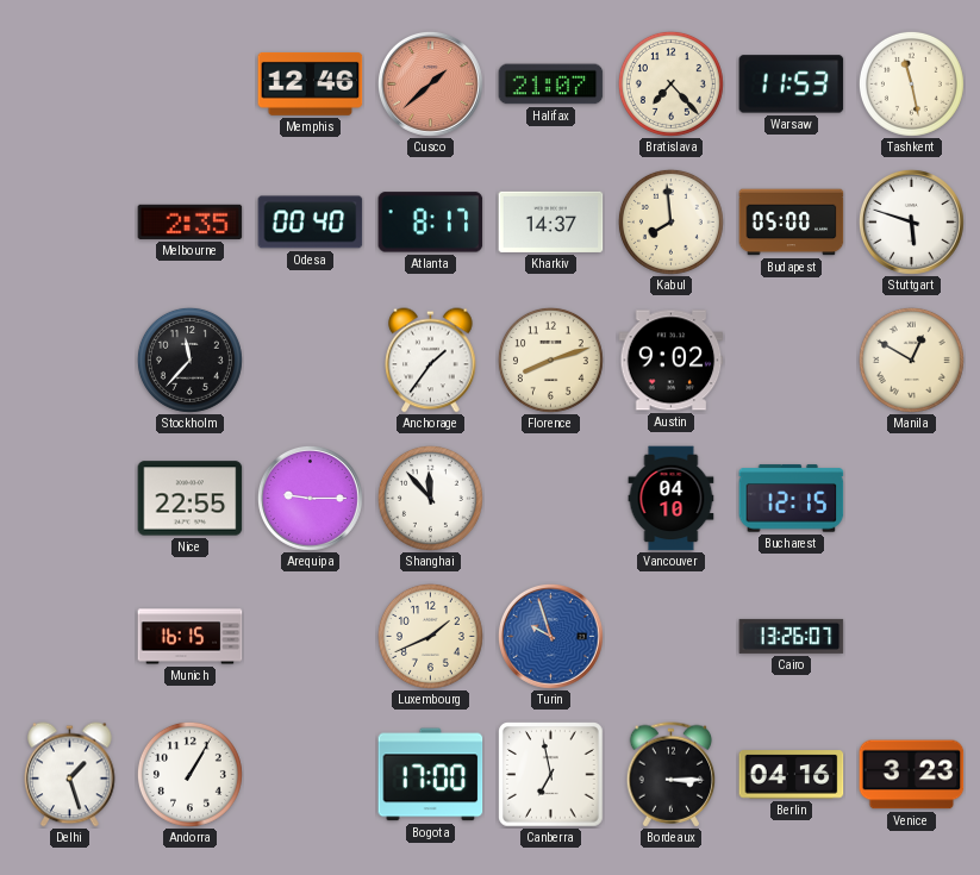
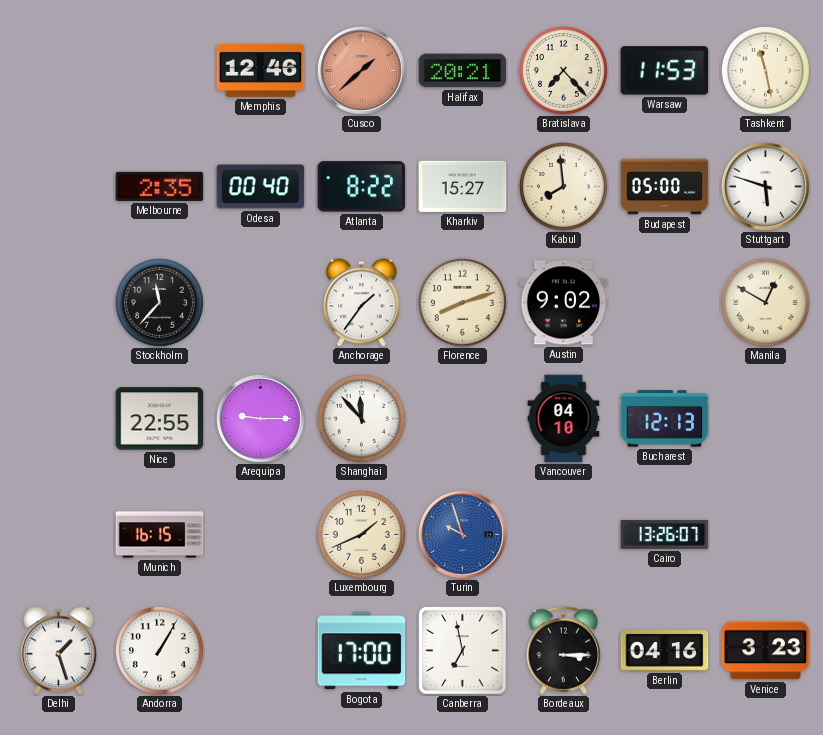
Halifax: 21:07 -> 20:21 (463, 71)
Atlanta: 8:17 -> 8:22 (362, 187)
Kharkiv: 14:37 -> 15:27 (463, 186)
Bucharest: 12:15 -> 12:13 (665, 419)
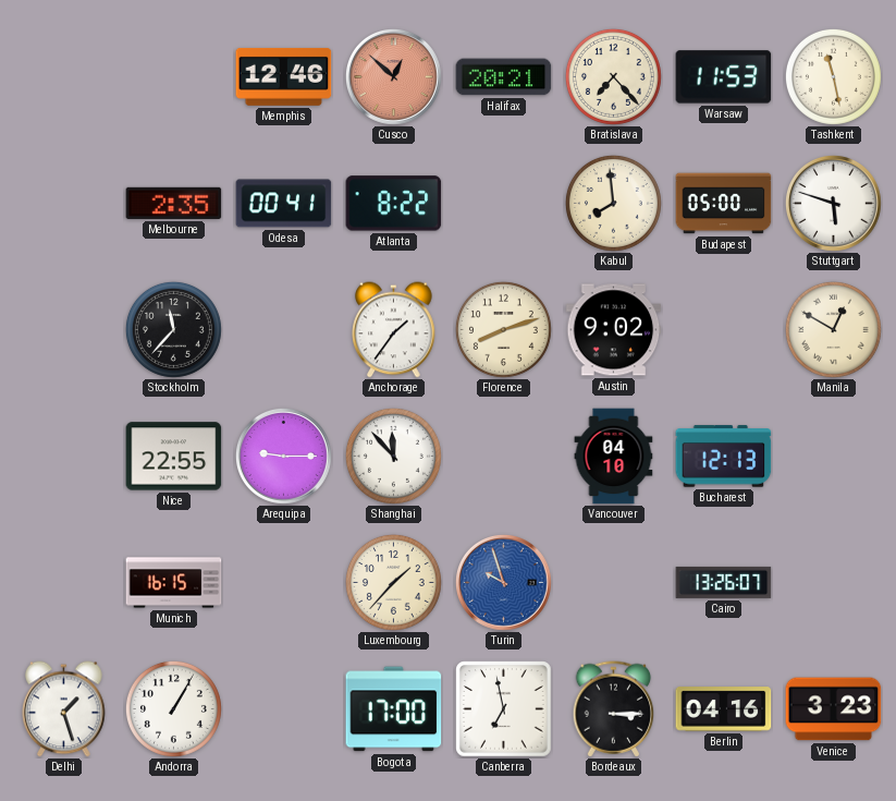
Cusco: 1:38 -> 12:52 (393, 76)
Odesa: 00:40 -> 00:41 (284, 204)
Kharkiv: 15:27 -> none (463, 186)
Luxembourg: 1:41 -> 1:37 (393, 582)
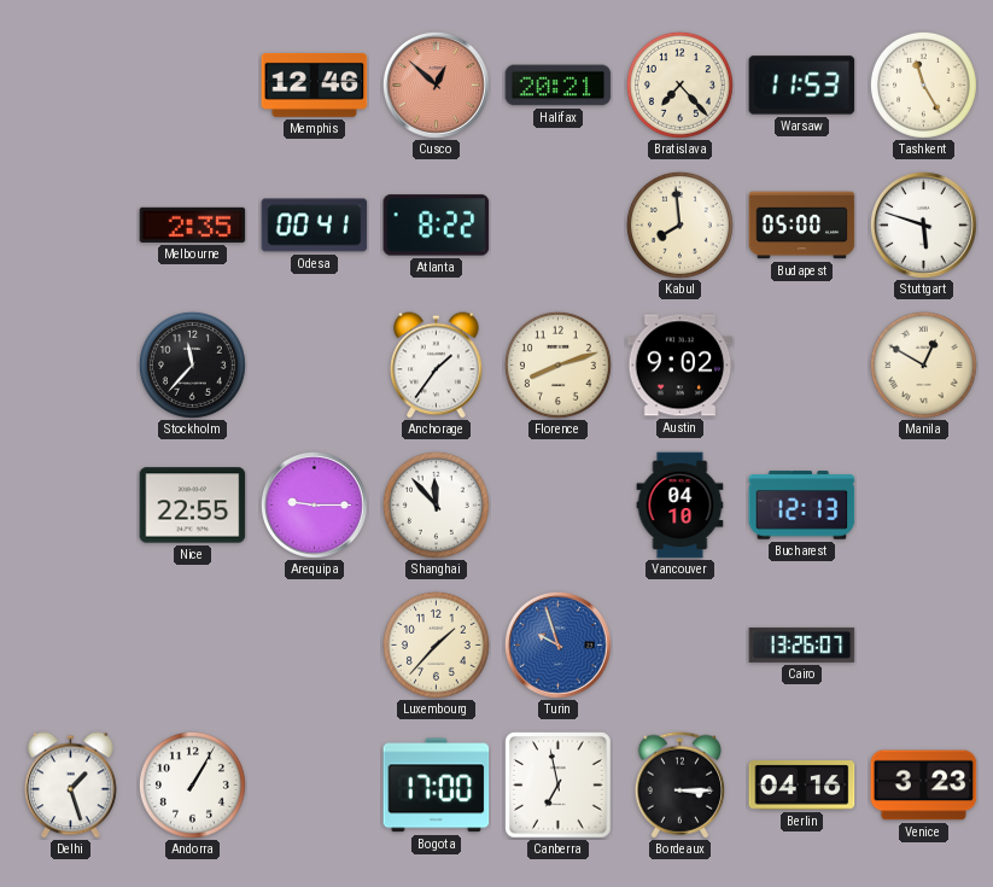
Tashkent: 11:28 -> 11:25 (923, 84)
Munich: 16:15 -> none (174, 583)
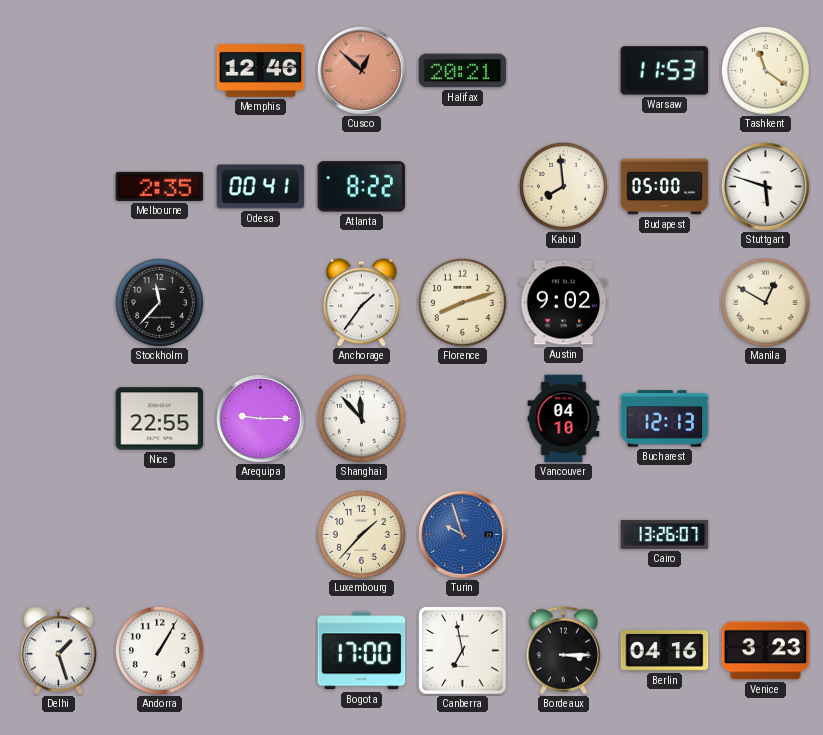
Bratislava: 7:23 -> none (679, 84)
Tashkent: 11:25 -> 11:21 (765, 70)
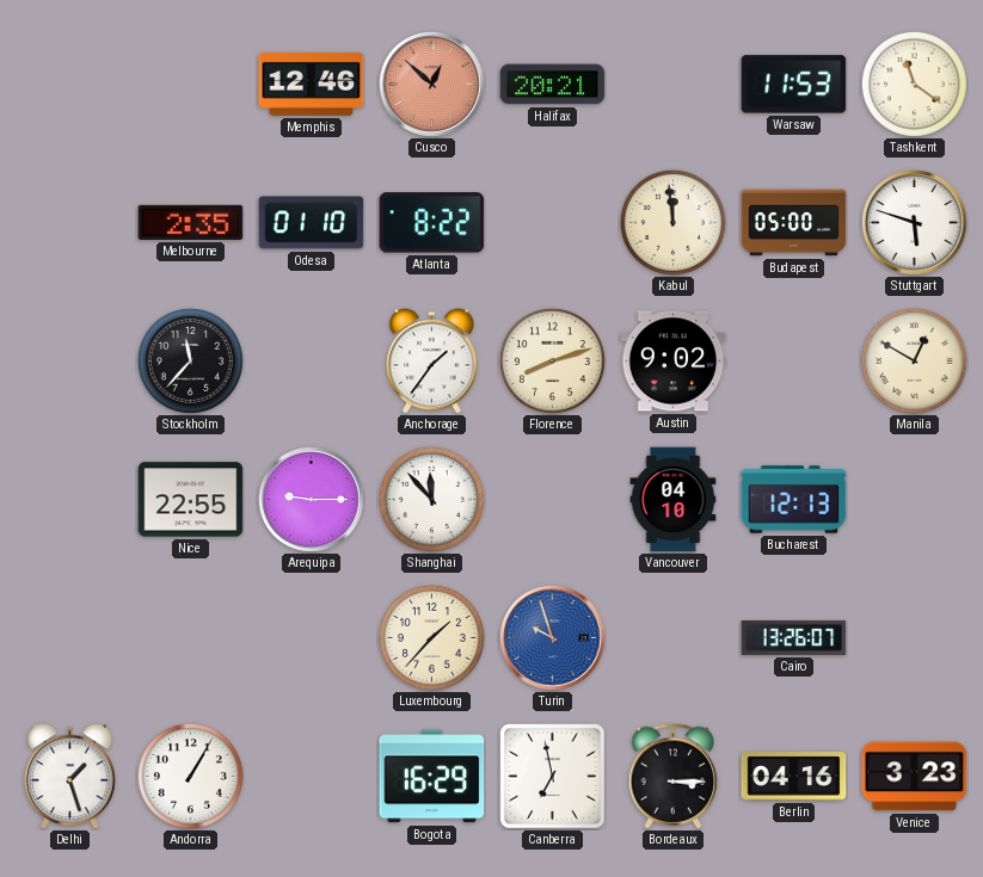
Odesa: 00:41 -> 01:10 (312, 223)
Kabul: 7:59 -> 11:59 (672, 222)
Bogota: 17:00 -> 16:29 (432, 777)
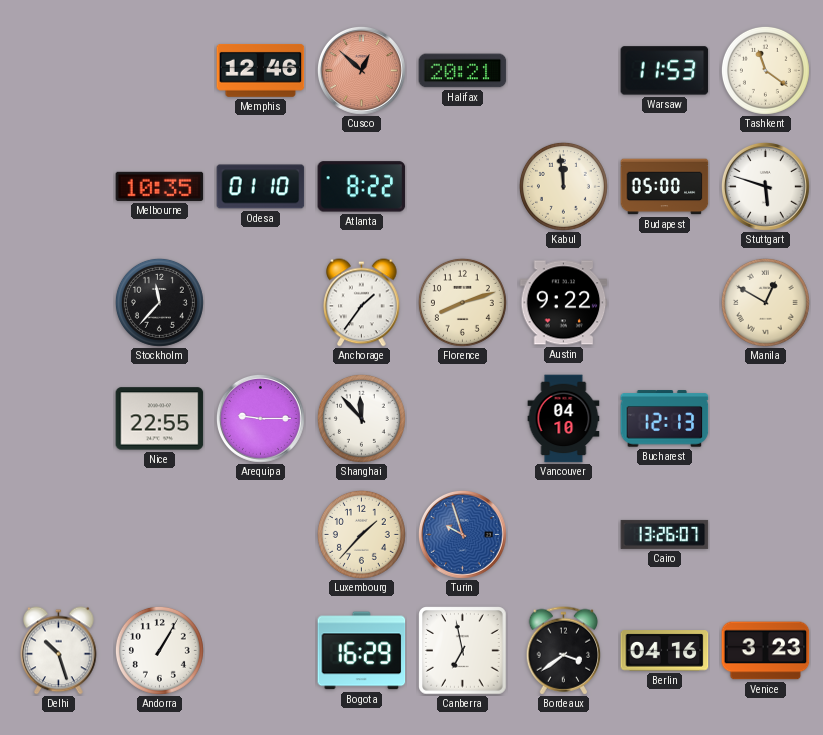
Melbourne: 2:35 -> 10:35 (160, 186)
Austin: 9:02 -> 9:22 (564, 303)
Delhi: 1:27 -> 10:27 (59, 651)
Bordeaux: 3:15 -> 3:39 (564, 651)
